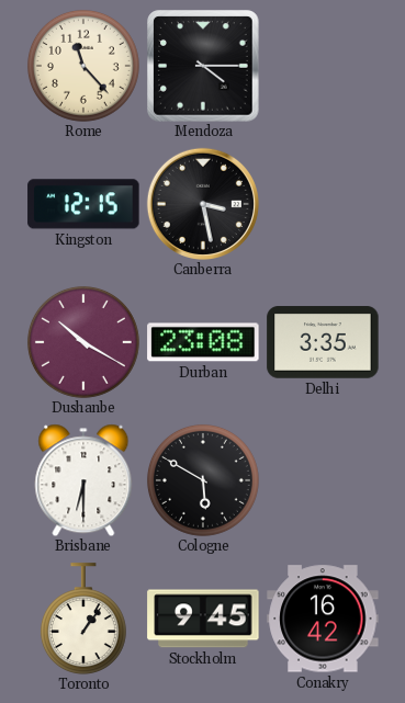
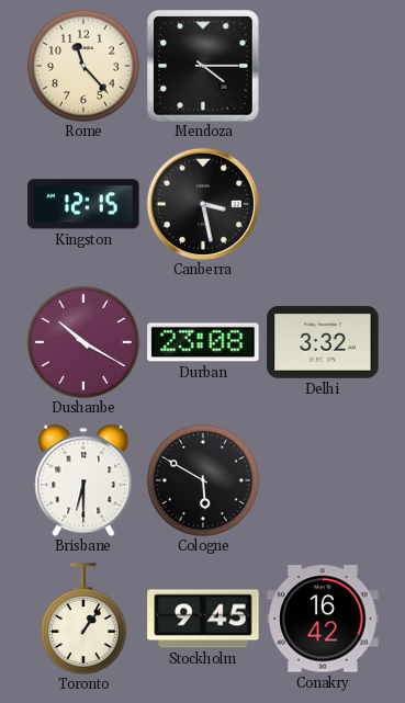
Delhi: 3:35 -> 3:32 (323, 342)
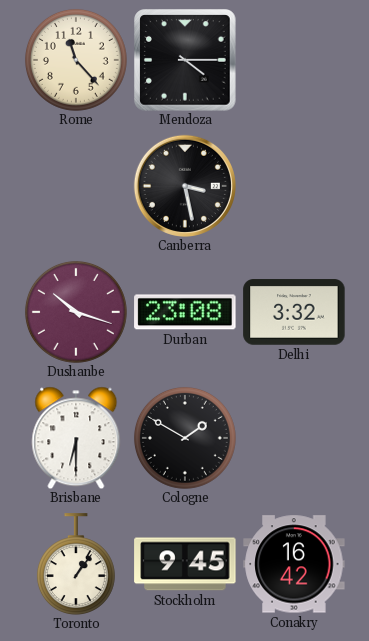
Kingston: 12:15 -> none (83, 204)
Dushanbe: 10:20 -> 10:18 (76, 312)
Cologne: 5:50 -> 1:50 (185, 438)
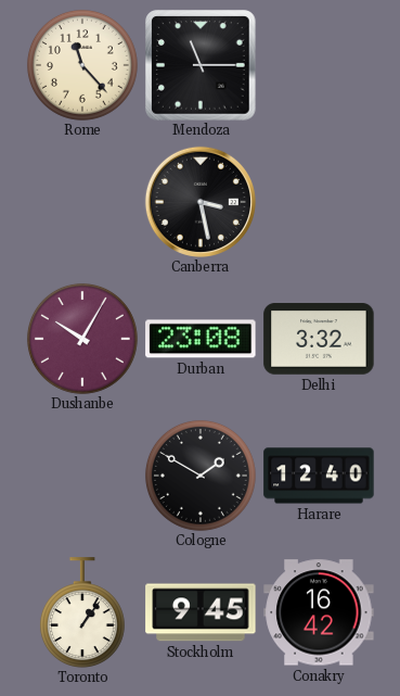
Mendoza: 4:15 -> 11:15 (201, 65)
Dushanbe: 10:18 -> 10:05 (82, 339)
Brisbane: 6:30 -> none (76, 438)
Harare: none -> 12:40 (319, 476)
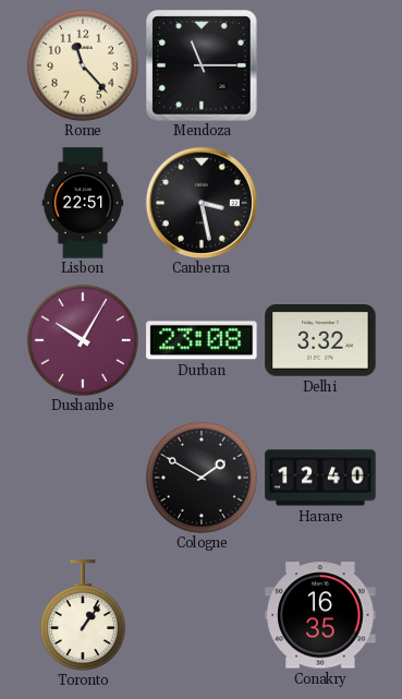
Lisbon: none -> 22:51 (83, 203)
Stockholm: 9:45 -> none (201, 612)
Conakry: 16:42 -> 16:35 (320, 615)
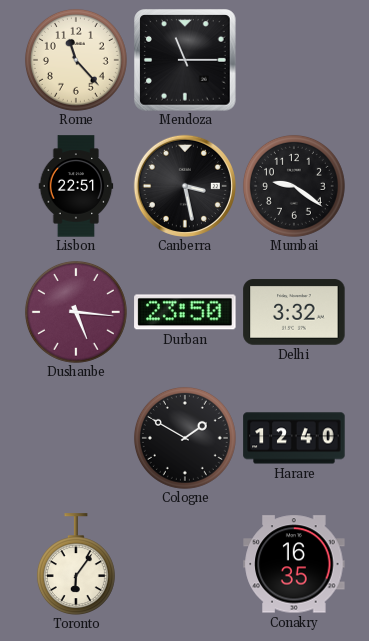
Mumbai: none -> 9:21 (294, 186)
Dushanbe: 10:05 -> 5:16 (76, 312)
Durban: 23:08 -> 23:50 (185, 312)
Toronto: 1:06 -> 6:06 (76, 564)
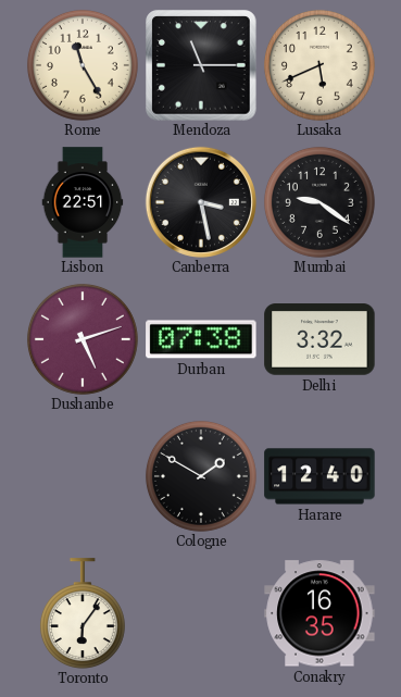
Rome: 11:23 -> 11:25 (83, 65)
Lusaka: none -> 5:41 (319, 65)
Dushanbe: 5:16 -> 5:12 (83, 339)
Durban: 23:50 -> 07:38 (201, 339)
